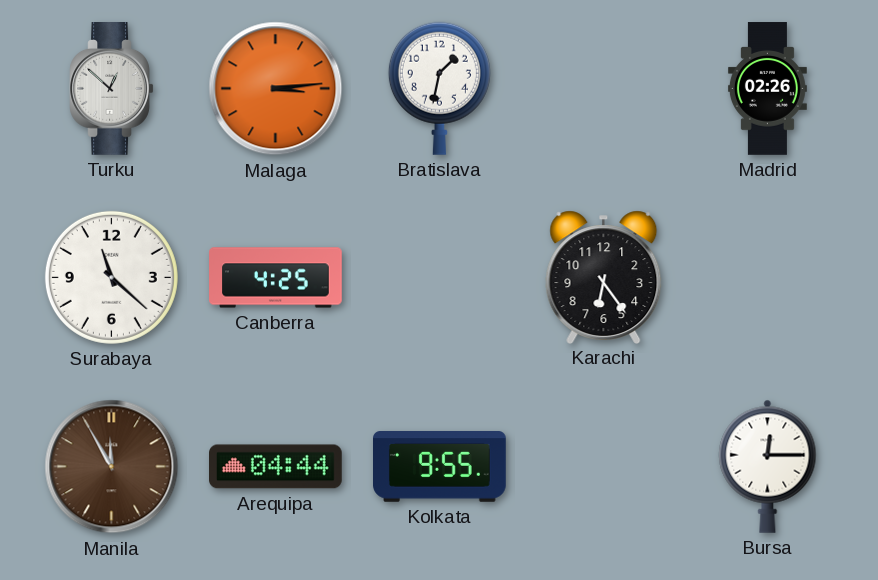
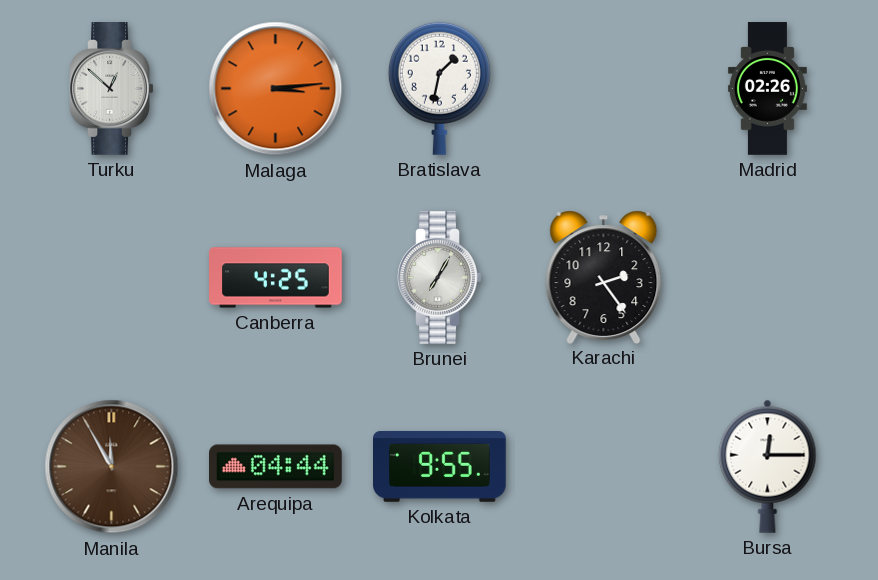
Surabaya: 11:22 -> none (111, 277)
Brunei: none -> 7:05 (440, 278)
Karachi: 6:24 -> 2:24 (604, 277)
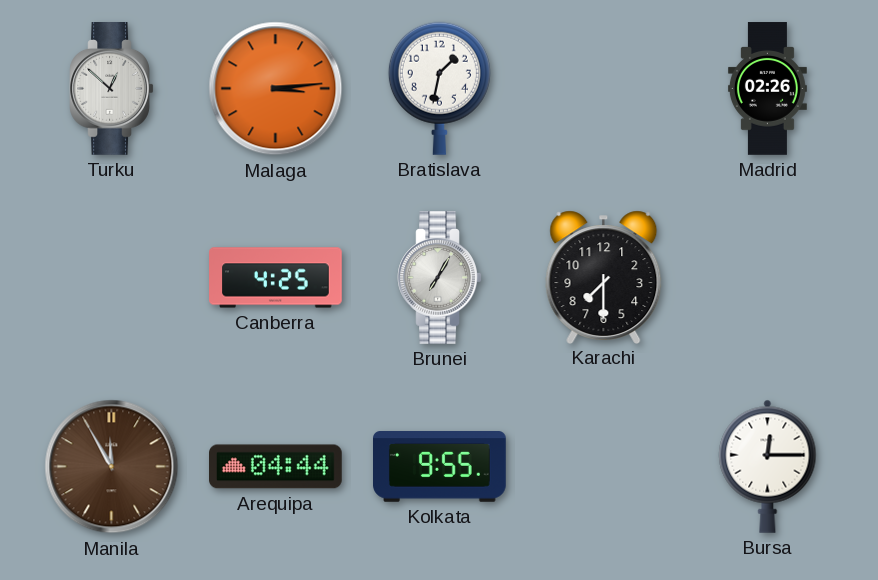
Karachi: 2:24 -> 7:30 (604, 277)
